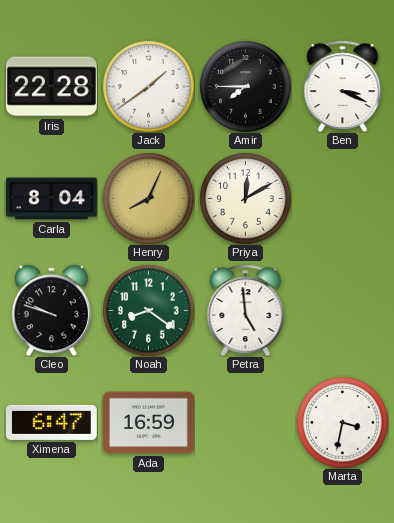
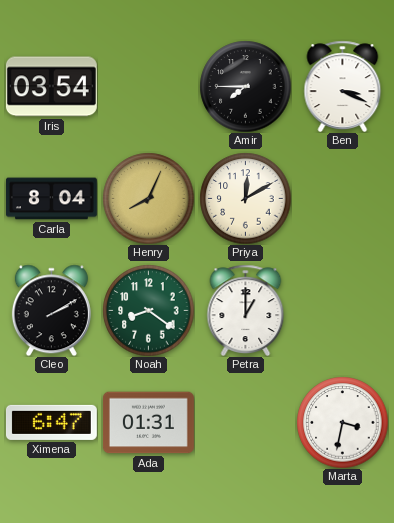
Iris: 22:28 -> 03:54 (51, 87)
Jack: 1:39 -> none (148, 86)
Cleo: 9:48 -> 2:10 (51, 310)
Petra: 4:59 -> 1:00 (246, 310)
Ada: 16:59 -> 01:31 (148, 423)
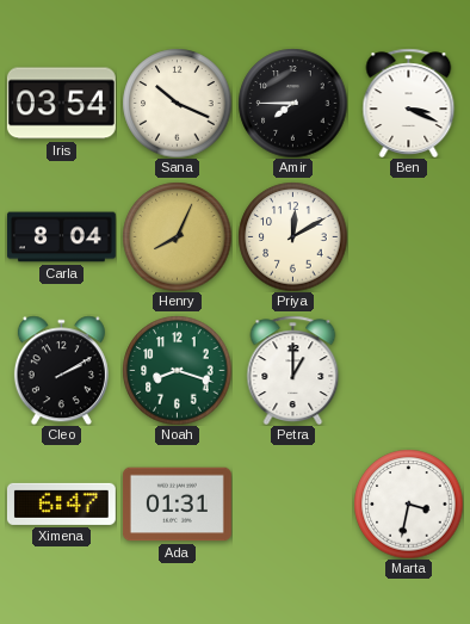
Sana: none -> 10:19 (177, 103)
Noah: 8:21 -> 8:18 (177, 370)
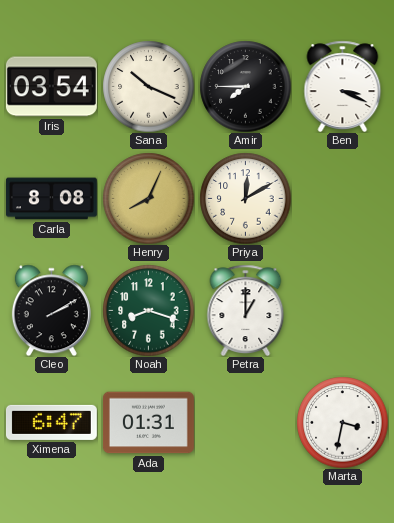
Carla: 8:04 -> 8:08 (51, 199)
